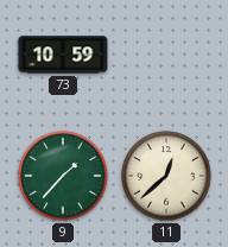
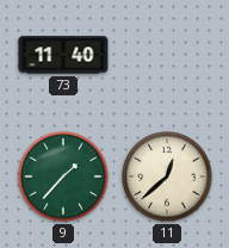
73: 10:59 -> 11:40 (63, 55)
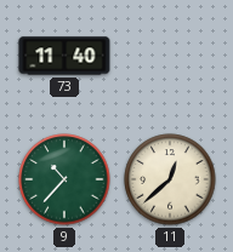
9: 1:37 -> 10:37 (64, 179)
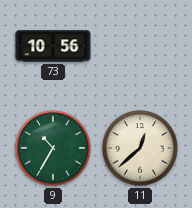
73: 11:40 -> 10:56 (53, 46)
9: 10:37 -> 10:35 (53, 148)
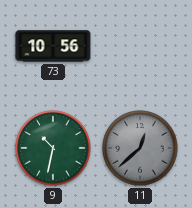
9: 10:35 -> 10:32 (53, 148)
11 dial: cream -> grey (140, 148)
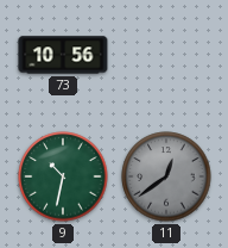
11: 12:38 -> 12:39 (166, 176)
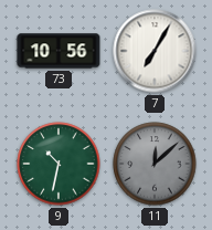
7: none -> 7:05 (155, 51)
11: 12:39 -> 12:08 (155, 164)
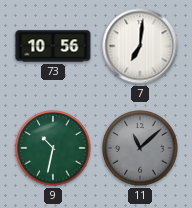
7: 7:05 -> 7:01 (140, 46)
11: 12:08 -> 11:08 (140, 148)
